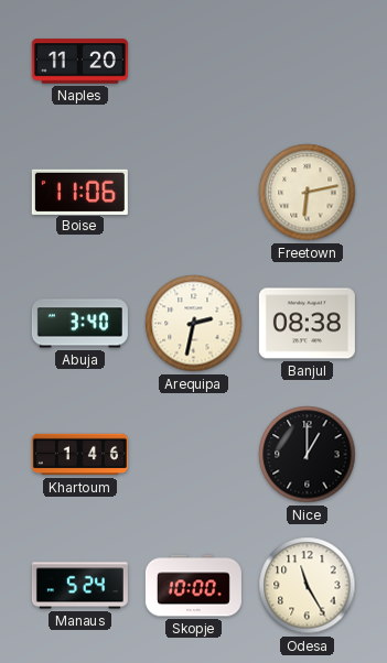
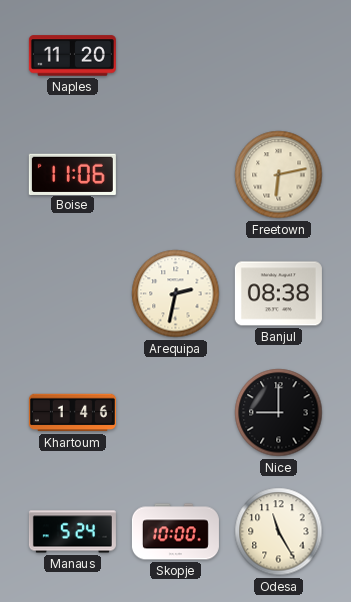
Abuja: 3:40 -> none (79, 324)
Nice: 1:00 -> 9:00 (279, 413)
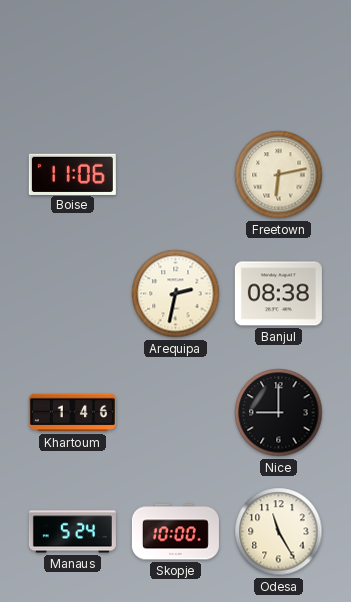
Naples: 11:20 -> none (72, 56)
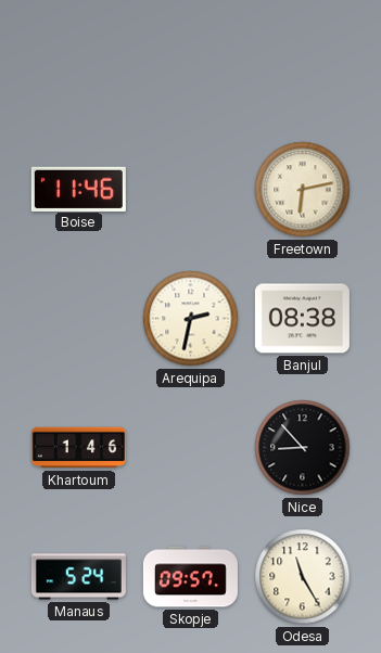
Boise: 11:06 -> 11:46 (78, 189)
Nice: 9:00 -> 8:53 (303, 448)
Skopje: 10:00 -> 09:57 (190, 577)
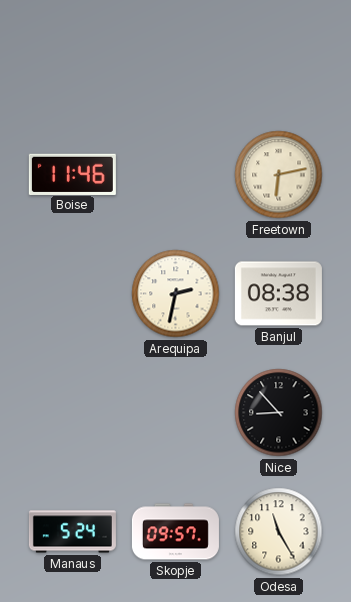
Khartoum: 1:46 -> none (78, 448)
